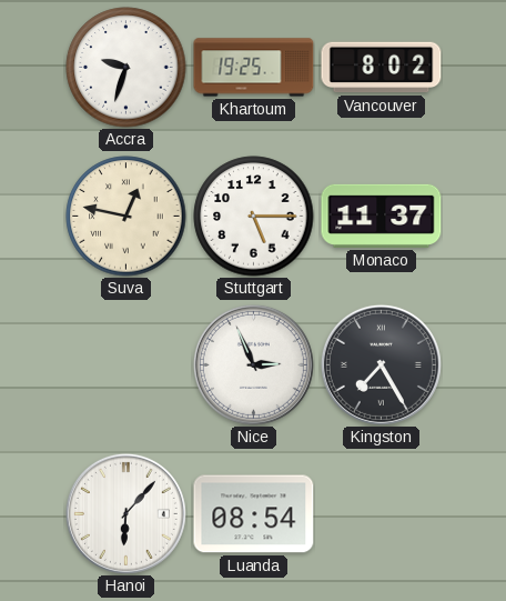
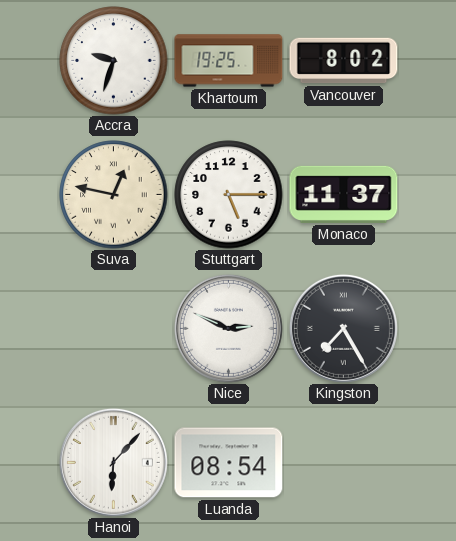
Nice: 2:56 -> 2:49 (228, 328)
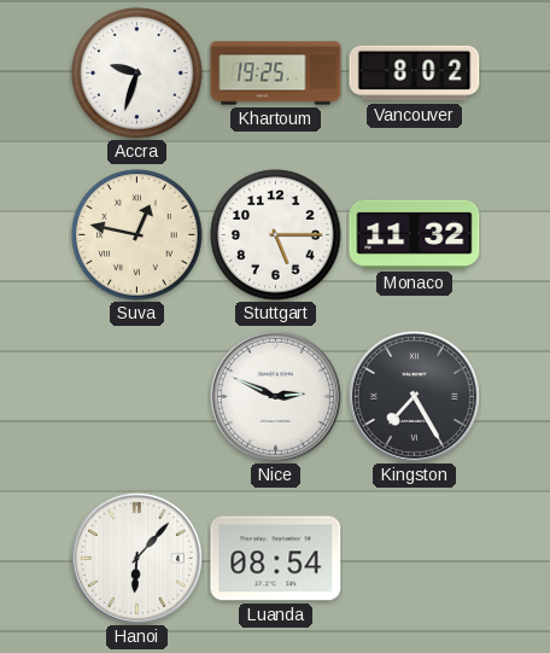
Monaco: 11:37 -> 11:32 (415, 234)
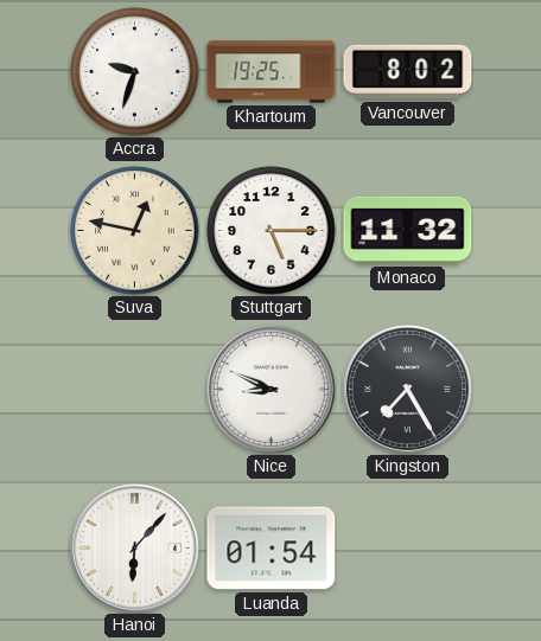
Nice: 2:49 -> 8:49 (270, 389)
Luanda: 08:54 -> 01:54 (272, 549)
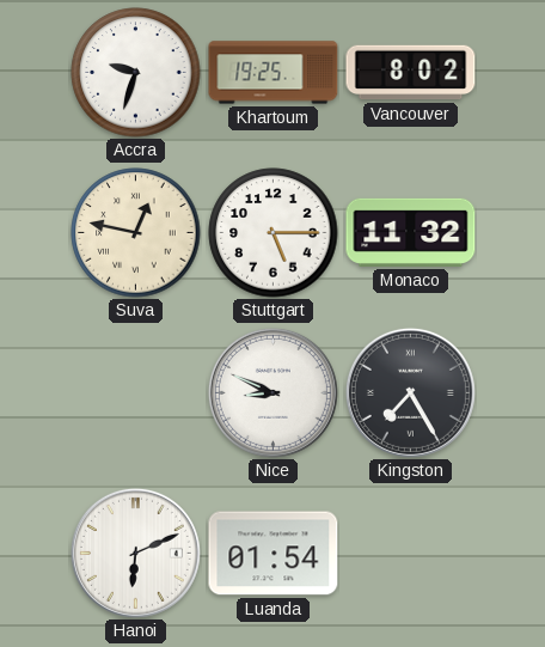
Hanoi: 6:07 -> 6:11 (135, 553)
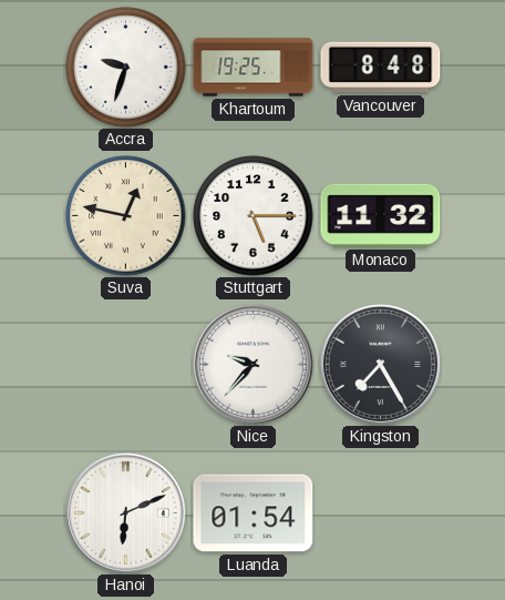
Vancouver: 8:02 -> 8:48 (381, 68)
Nice: 8:49 -> 9:37 (252, 364)
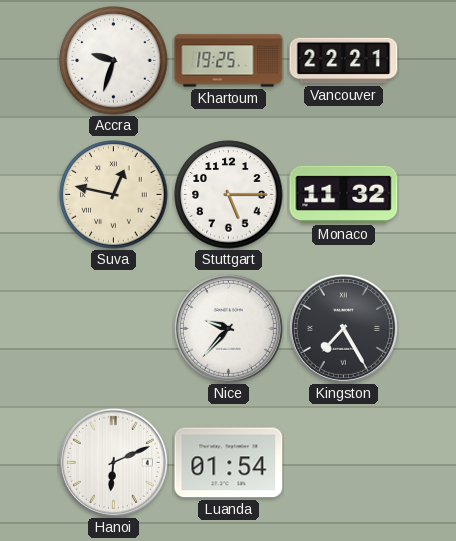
Vancouver: 8:48 -> 22:21 (344, 61)
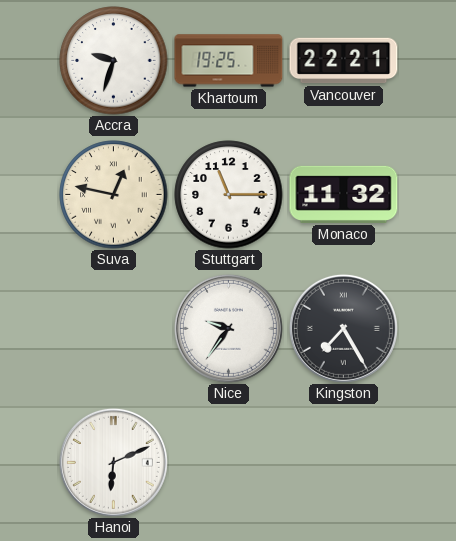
Stuttgart: 5:15 -> 11:15 (229, 195)
Nice: 9:37 -> 9:36 (228, 328)
Luanda: 01:54 -> none (229, 463)
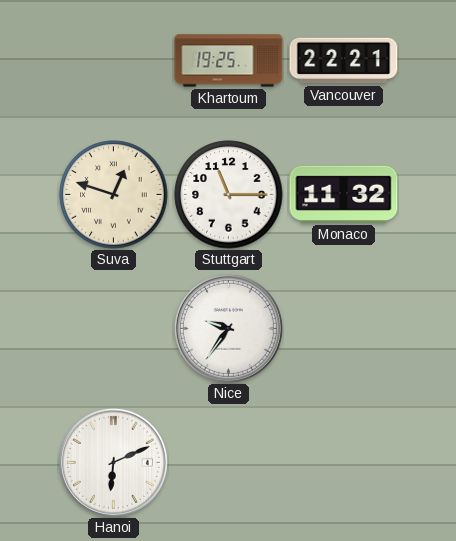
Accra: 9:33 -> none (114, 61)
Suva: 12:47 -> 12:48 (114, 195)
Kingston: 7:25 -> none (343, 328)
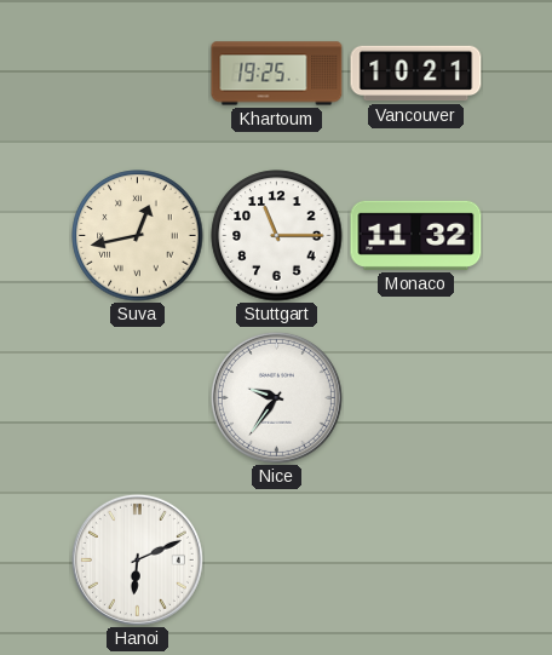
Vancouver: 22:21 -> 10:21 (416, 74)
Suva: 12:48 -> 12:43 (138, 236)
